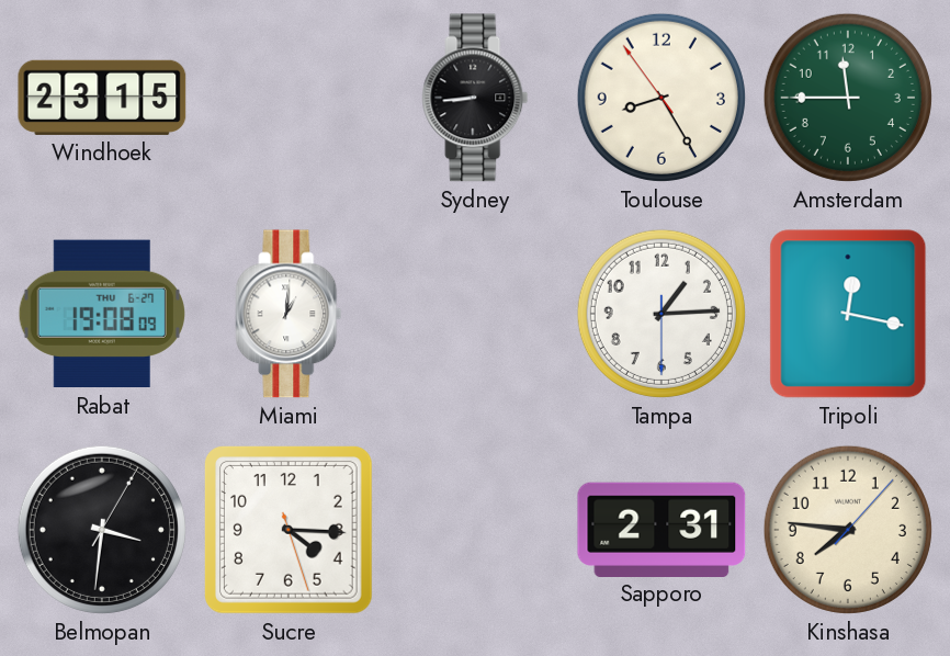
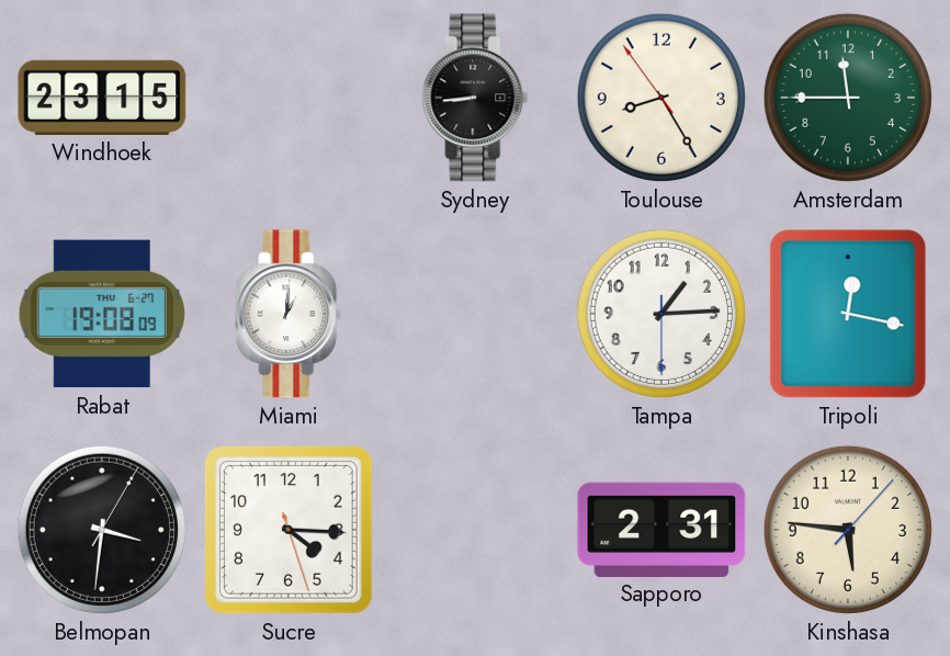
Kinshasa: 7:46 -> 5:46 (848, 530)
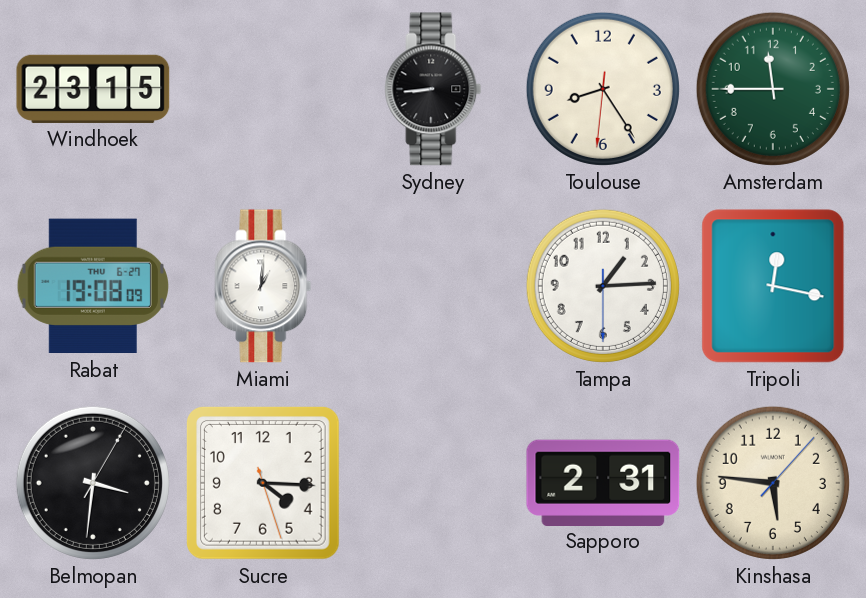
Toulouse: 8:24:54 -> 8:24:31 (603, 89)
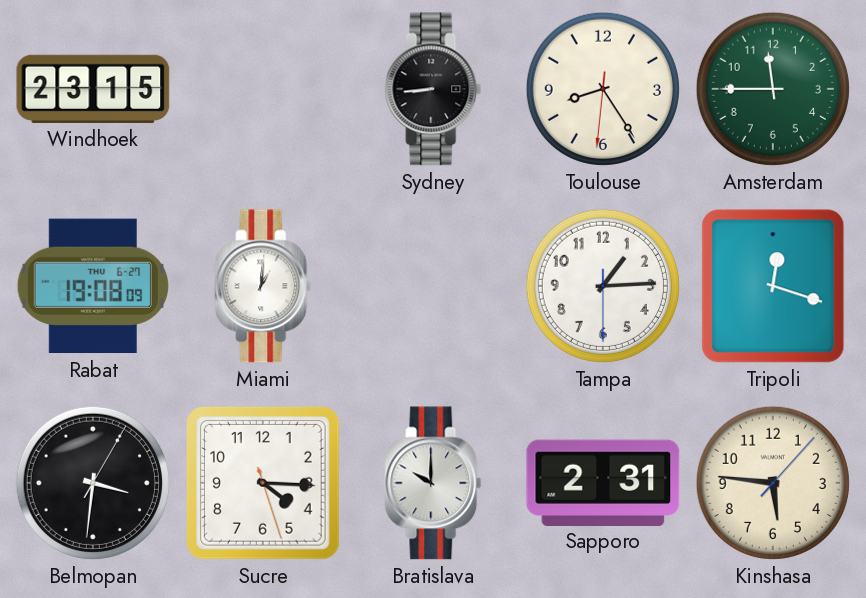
Tripoli: 12:17 -> 12:18 (773, 286)
Bratislava: none -> 10:00 (433, 483)
